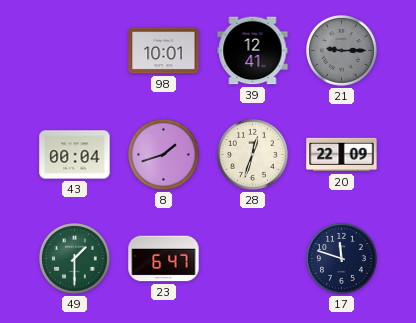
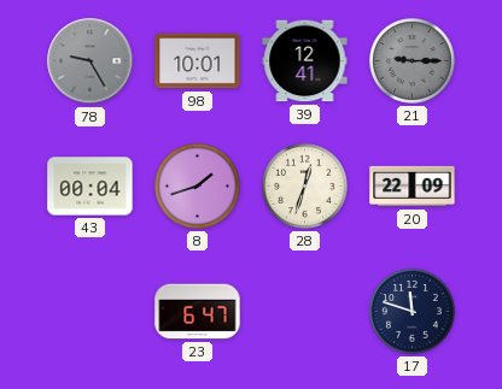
78: none -> 9:25 (91, 61)
49: 1:30 -> none (75, 259)
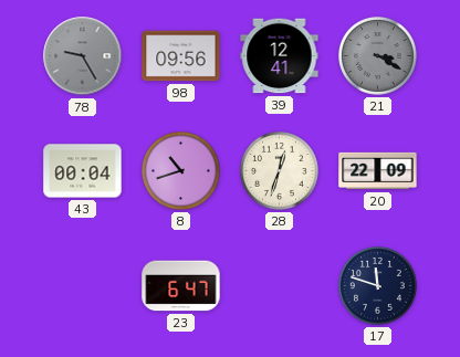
98: 10:01 -> 09:56 (181, 56)
21: 9:15 -> 3:20 (378, 56)
8: 1:42 -> 10:42 (181, 171)
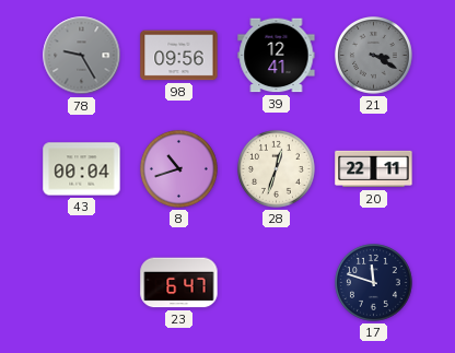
20: 22:09 -> 22:11 (374, 169)
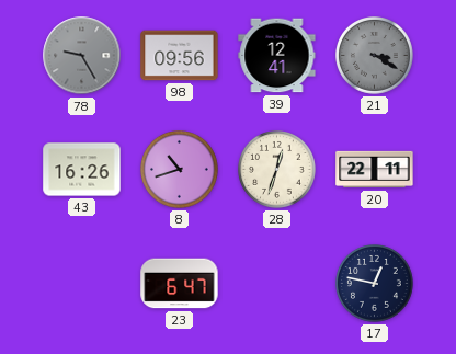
43: 00:04 -> 16:26 (82, 170)
17: 11:48 -> 12:47 (375, 284)
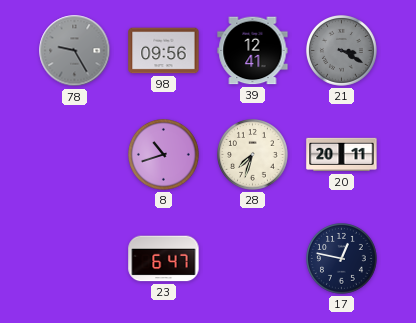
43: 16:26 -> none (82, 170)
28: 12:33 -> 7:33 (253, 155)
20: 22:11 -> 20:11 (342, 155)
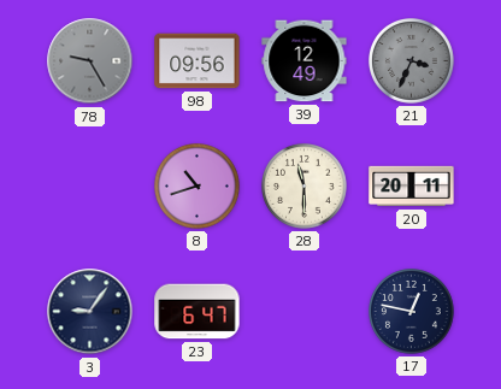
39: 12:41 -> 12:49 (305, 61)
21: 3:20 -> 3:34 (412, 61)
28: 7:33 -> 11:30 (305, 187)
3: none -> 9:06 (90, 312)
